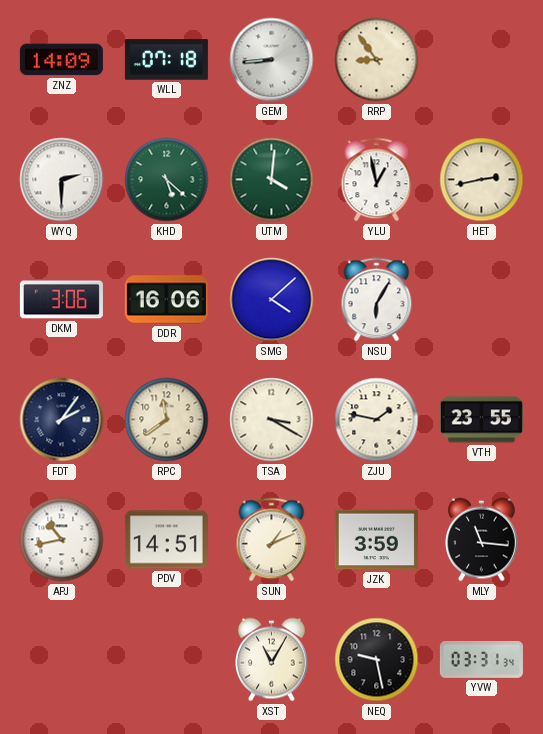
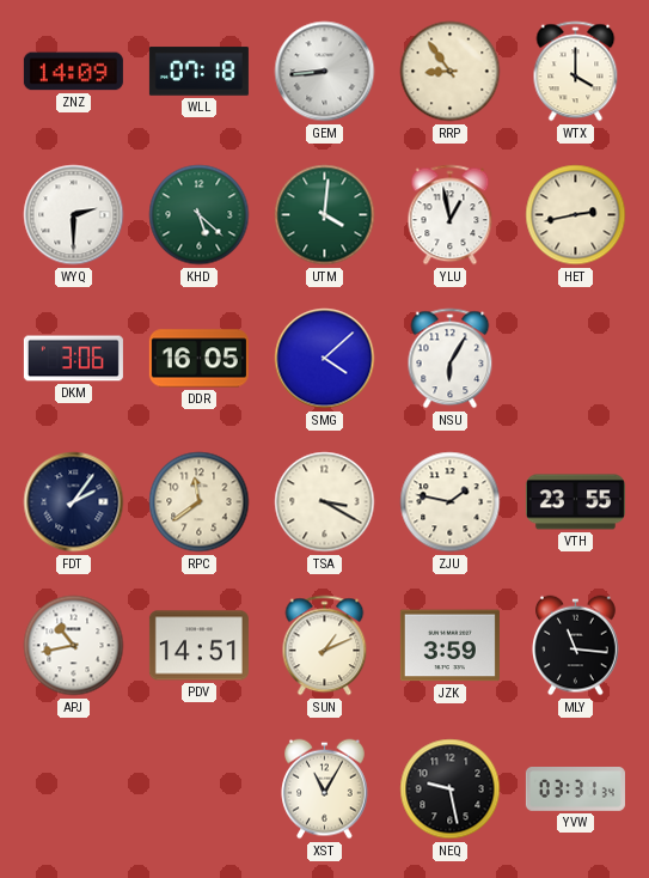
WTX: none -> 4:00 (576, 72)
DDR: 16:06 -> 16:05 (198, 359)
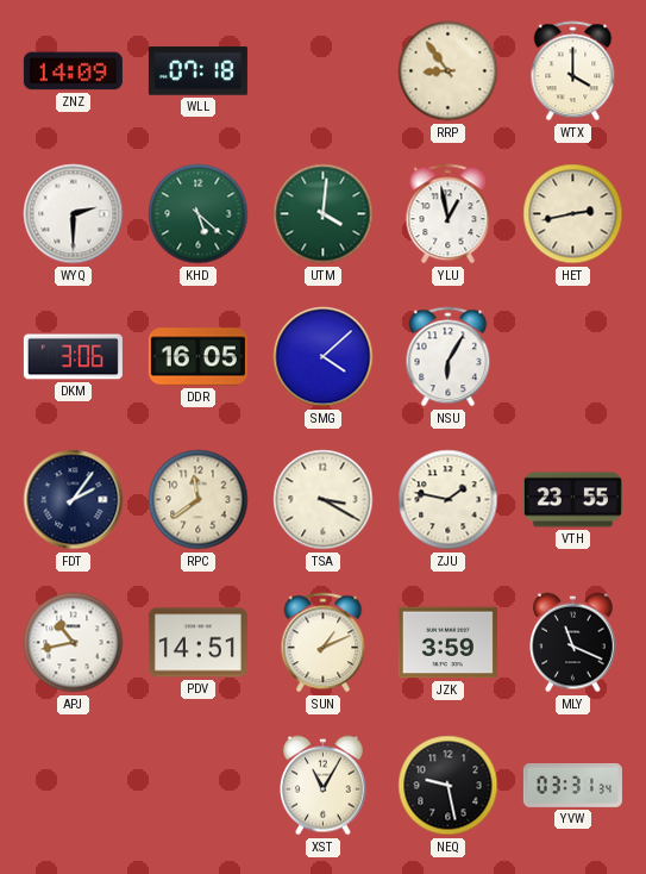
GEM: 8:44 -> none (325, 72)
MLY: 11:16 -> 11:19 (573, 643)
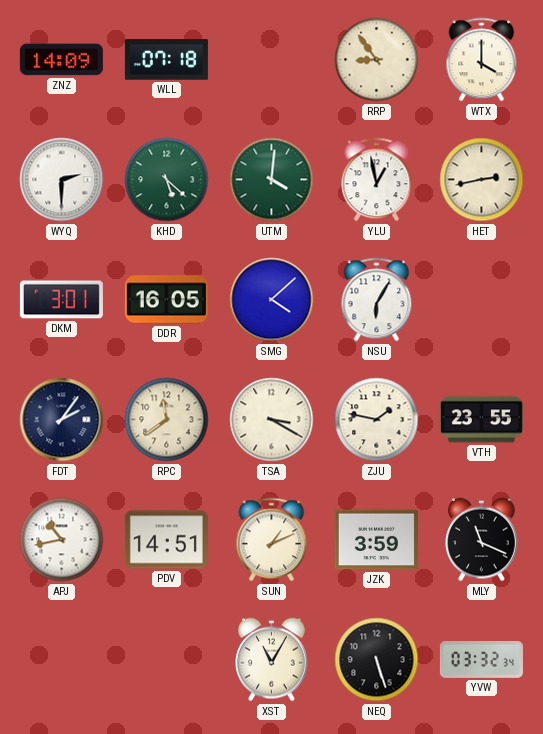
DKM: 3:06 -> 3:01 (61, 300)
NEQ: 9:28 -> 5:27 (377, 660)
YVW: 03:31 -> 03:32 (481, 660)
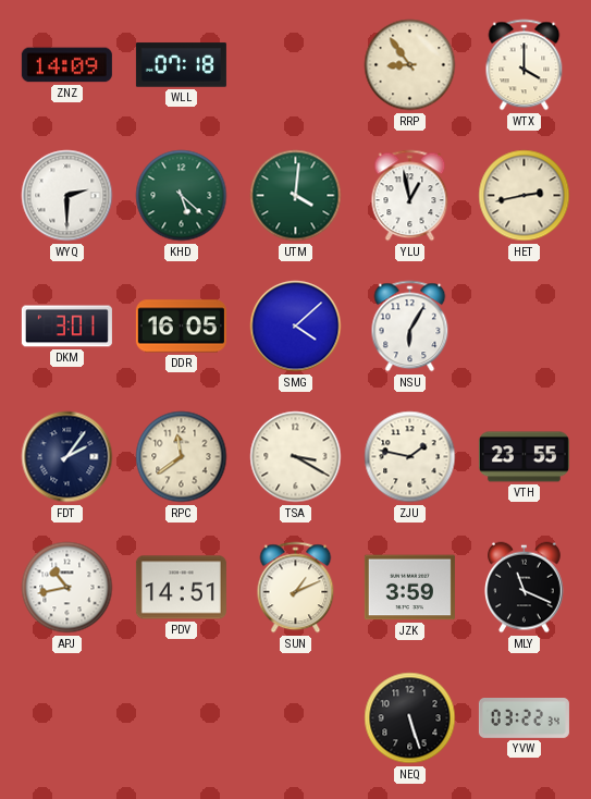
XST: 11:05 -> none (272, 660)
YVW: 03:32 -> 03:22 (524, 718)
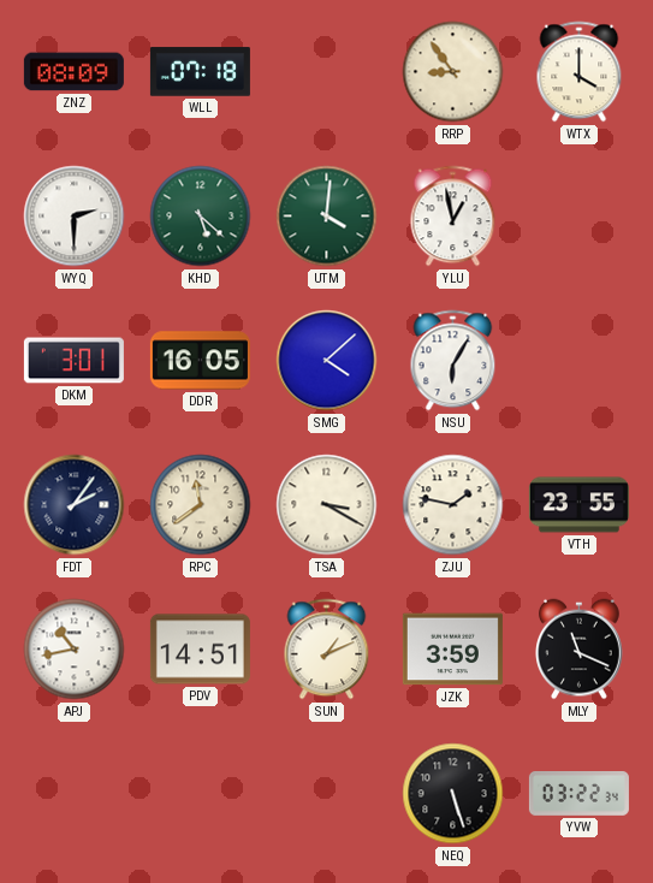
ZNZ: 14:09 -> 08:09 (73, 72)
HET: 2:43 -> none (525, 196)
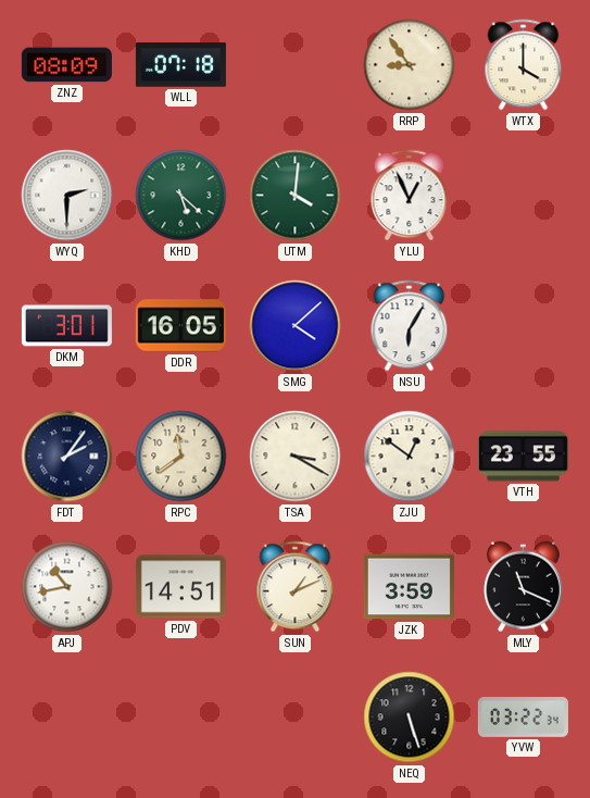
YLU: 12:58 -> 12:56 (410, 196)
ZJU: 1:47 -> 12:51 (410, 457)
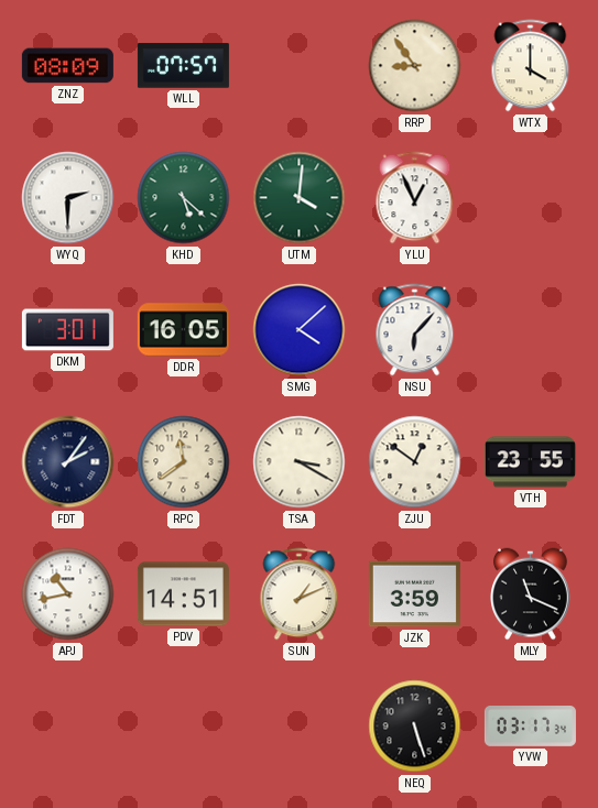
WLL: 07:18 -> 07:57 (183, 66)
NSU: 6:05 -> 6:07 (415, 330)
YVW: 03:22 -> 03:17 (530, 727)
